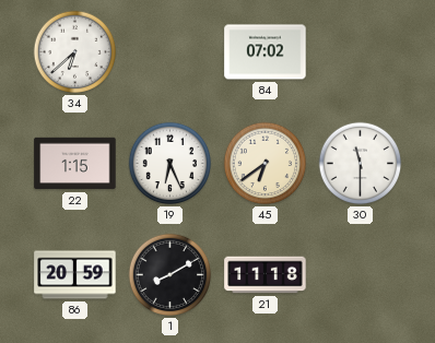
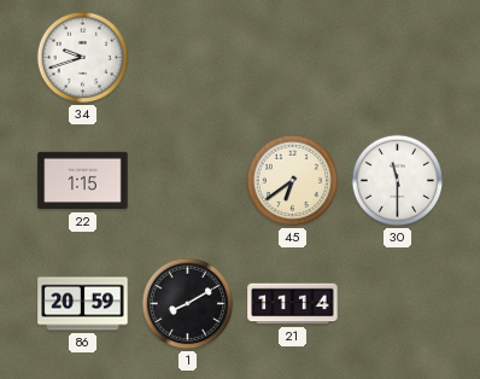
34: 6:38 -> 9:42 (83, 58)
84: 07:02 -> none (266, 52)
19: 6:26 -> none (171, 164)
21: 11:18 -> 11:14 (293, 304)
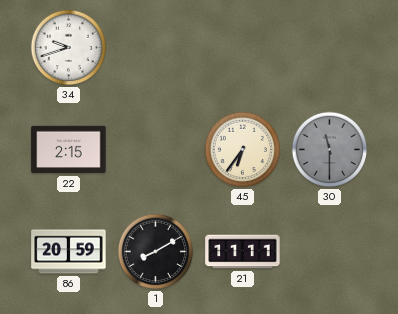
22: 1:15 -> 2:15 (69, 150)
45: 6:39 -> 6:36 (243, 150)
30 dial: white -> grey (330, 150)
21: 11:14 -> 11:11 (243, 252)
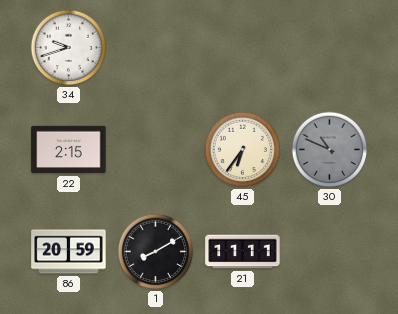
30: 11:30 -> 10:49 (330, 150)
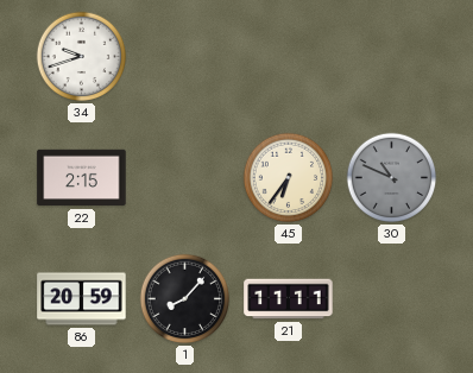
1: 8:10 -> 8:07 (185, 299)
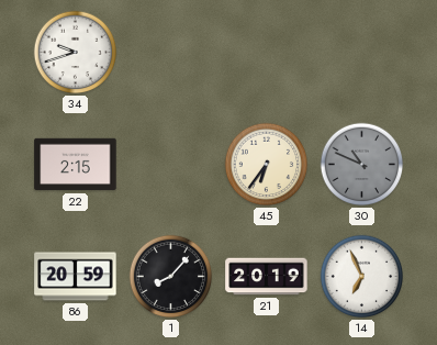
21: 11:11 -> 20:19 (267, 277)
14: none -> 6:56 (362, 277)
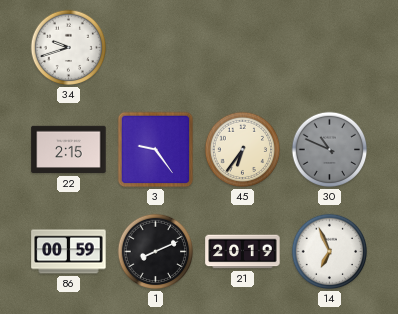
3: none -> 9:24 (156, 150)
86: 20:59 -> 00:59 (69, 252)
1: 8:07 -> 8:11 (156, 252)
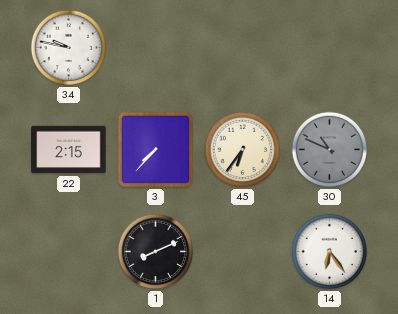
34: 9:42 -> 9:47 (69, 48)
3: 9:24 -> 7:37 (156, 150)
86: 00:59 -> none (69, 252)
21: 20:19 -> none (243, 252)
14: 6:56 -> 6:24 (330, 252)
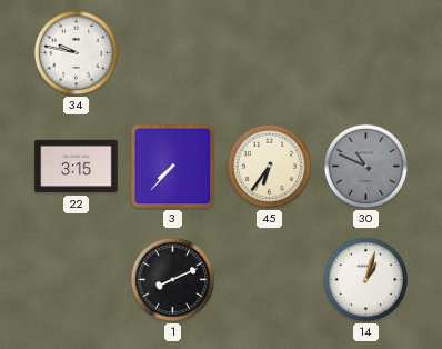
22: 2:15 -> 3:15 (77, 167)
14: 6:24 -> 1:03 (366, 280)
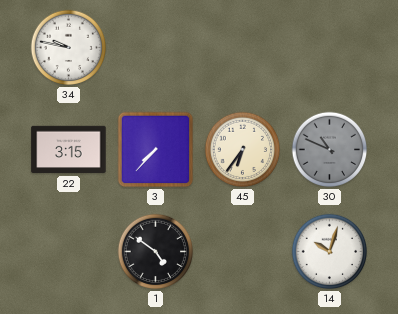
1: 8:11 -> 4:51 (156, 252)
14: 1:03 -> 10:03 (330, 252)
